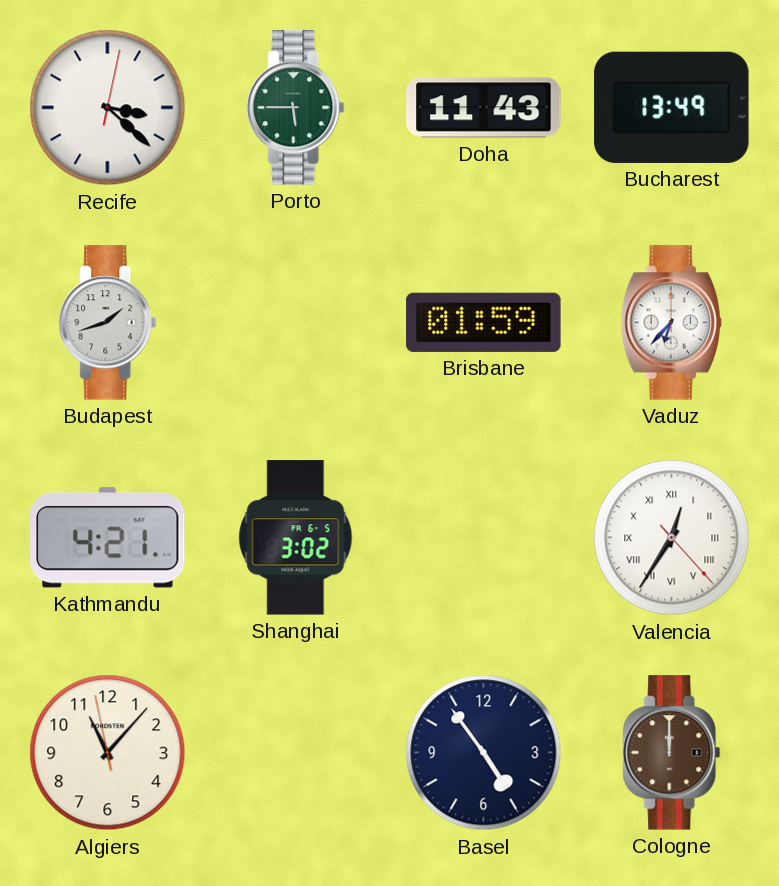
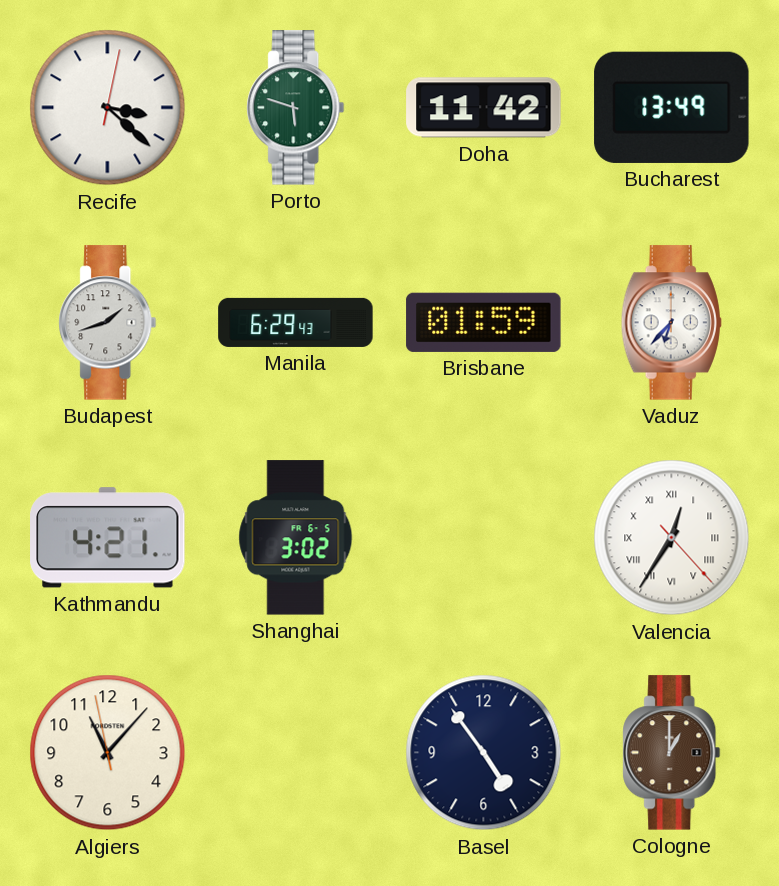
Porto: 5:45 -> 5:48 (296, 108)
Doha: 11:43 -> 11:42 (484, 108)
Manila: none -> 6:29 (296, 322)
Cologne: 12:00 -> 1:00 (672, 753)
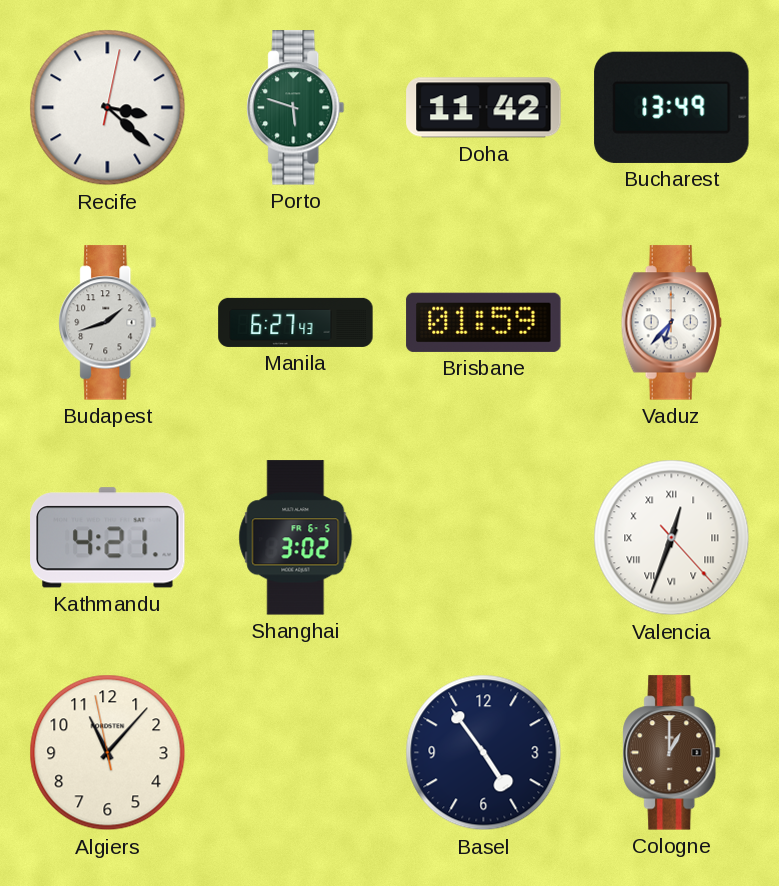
Manila: 6:29 -> 6:27 (296, 322)
Valencia: 12:35 -> 12:33 (672, 538)
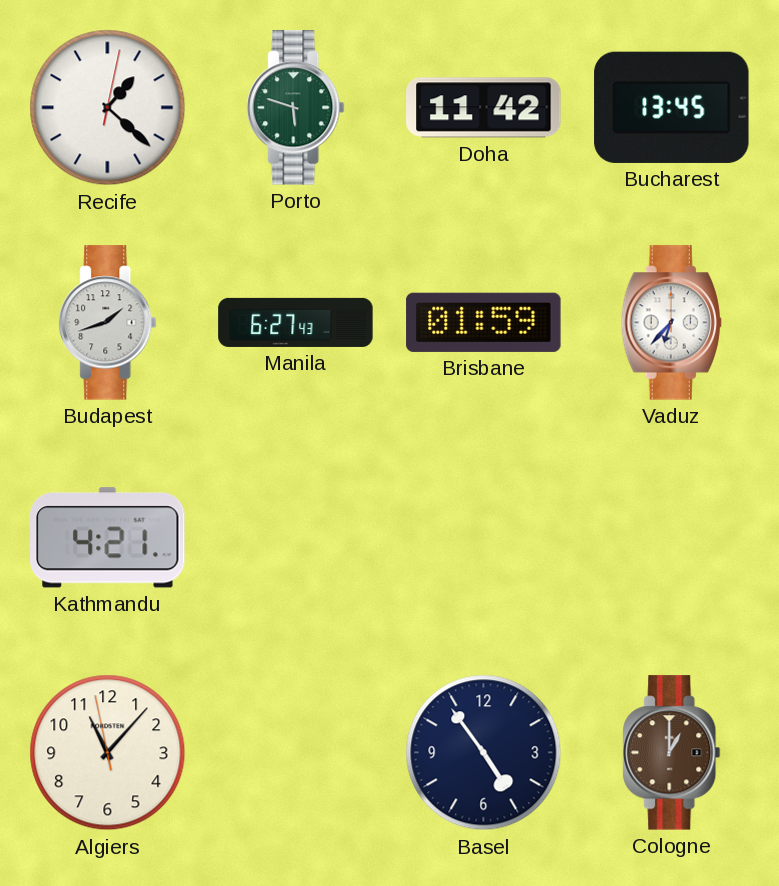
Recife: 3:22 -> 1:22 (108, 108)
Bucharest: 13:49 -> 13:45 (672, 107)
Shanghai: 3:02 -> none (296, 538)
Valencia: 12:33 -> none (672, 538)
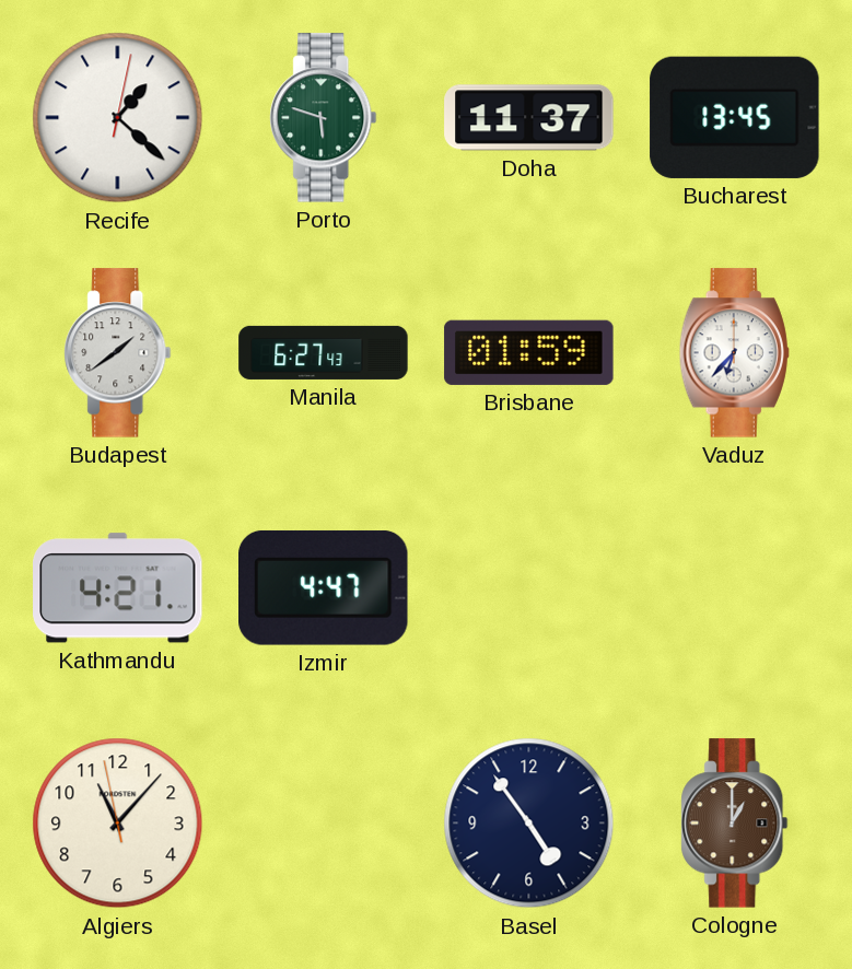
Doha: 11:42 -> 11:37 (529, 118)
Budapest: 1:42 -> 1:39 (118, 353)
Izmir: none -> 4:47 (324, 587)
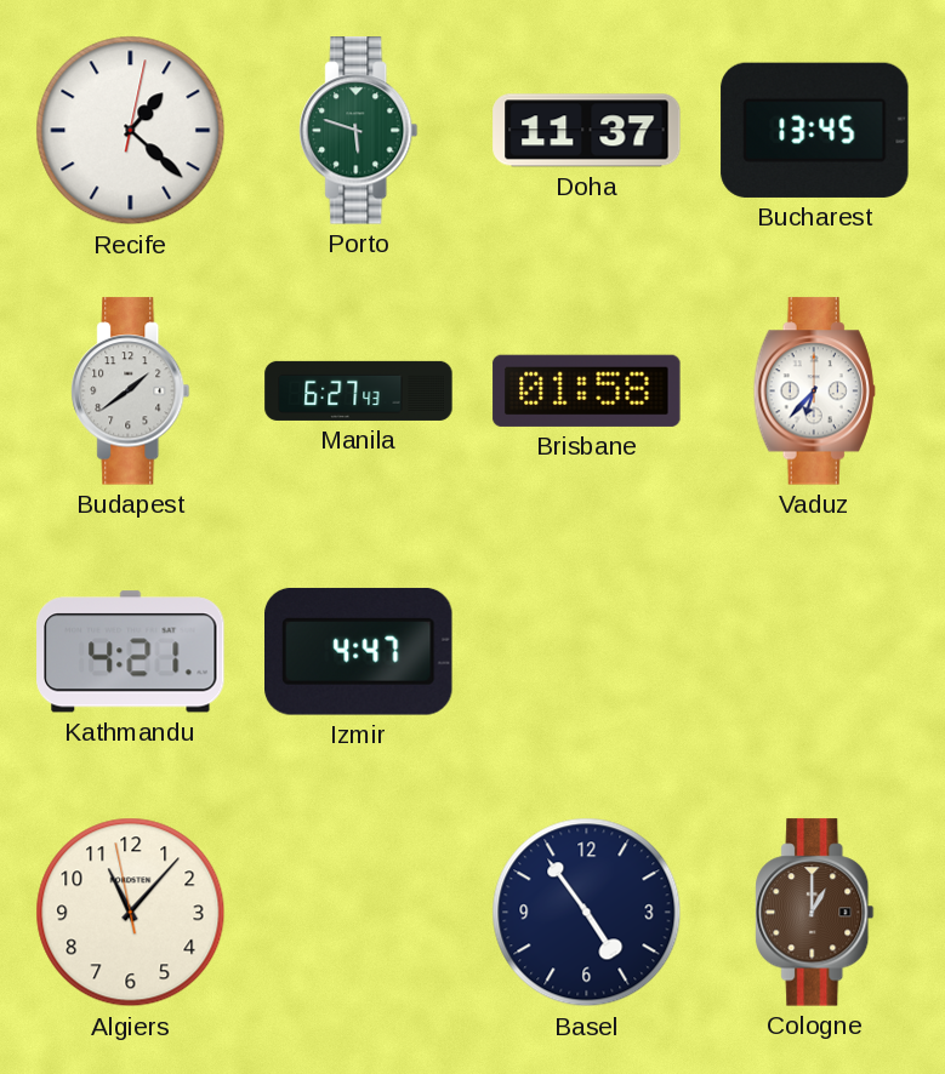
Brisbane: 01:59 -> 01:58 (587, 390)
